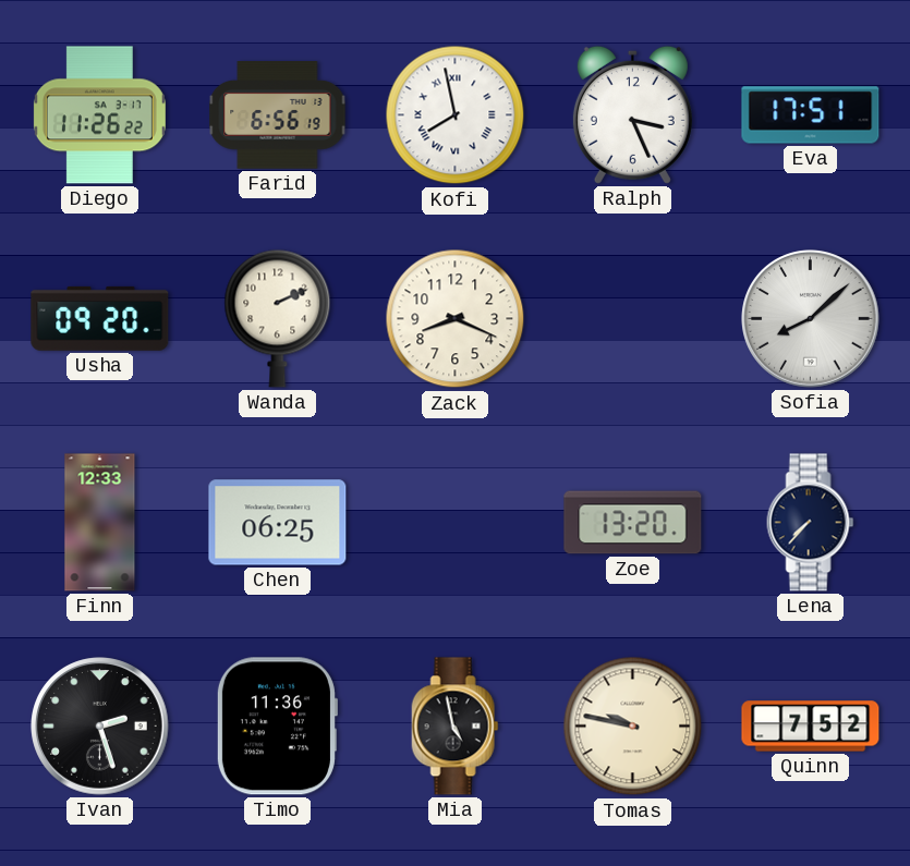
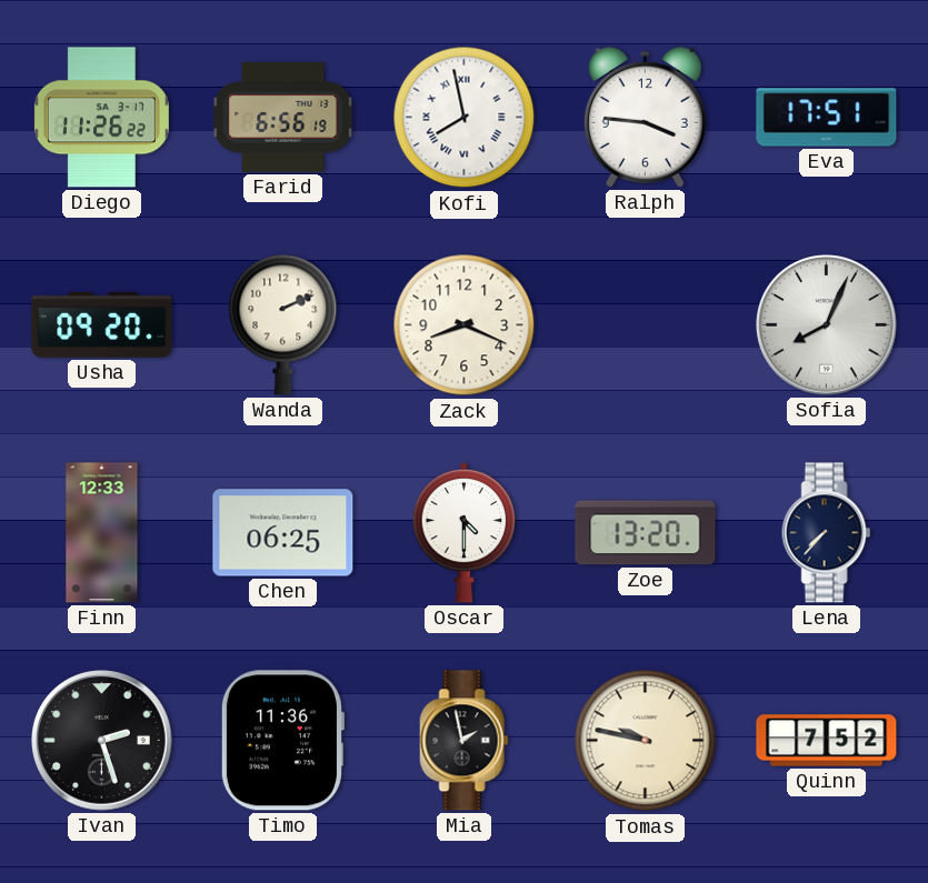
Ralph: 3:26 -> 3:46 (645, 117)
Sofia: 8:08 -> 8:04 (827, 325)
Oscar: none -> 4:30 (465, 532)
Mia: 4:58 -> 1:58 (465, 741)
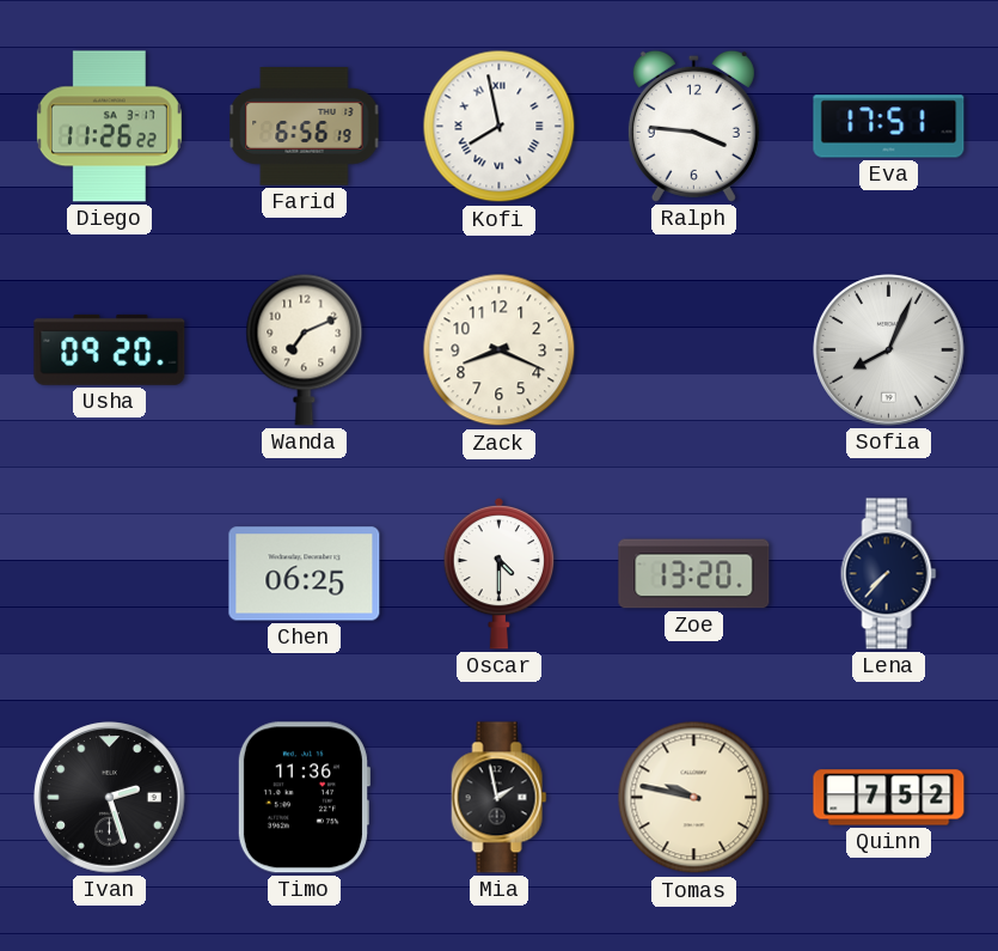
Wanda: 2:11 -> 7:11 (305, 349)
Finn: 12:33 -> none (102, 533)
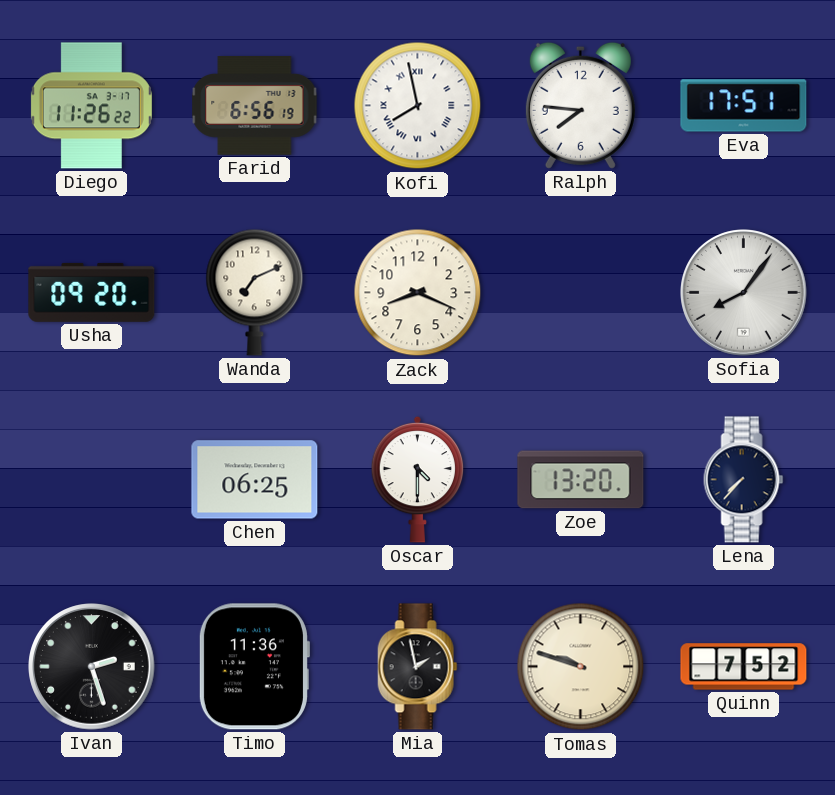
Ralph: 3:46 -> 7:46 (580, 105)
Sofia: 8:04 -> 8:06 (744, 293)
Tomas: 9:47 -> 9:48 (581, 667)
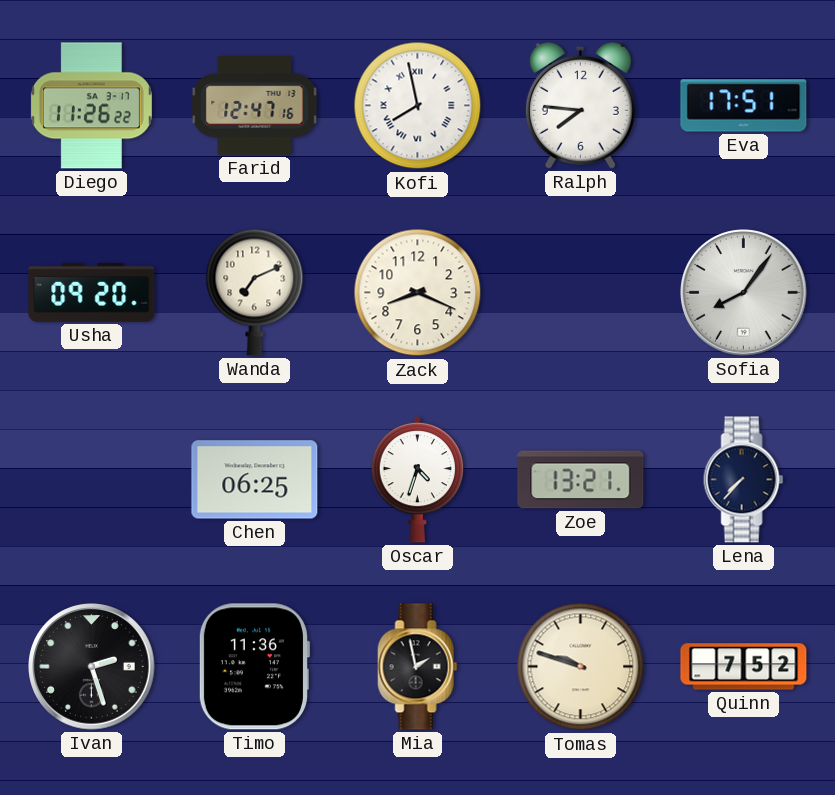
Farid: 6:56 -> 12:47 (255, 106)
Oscar: 4:30 -> 4:33 (418, 479)
Zoe: 13:20 -> 13:21 (581, 480)
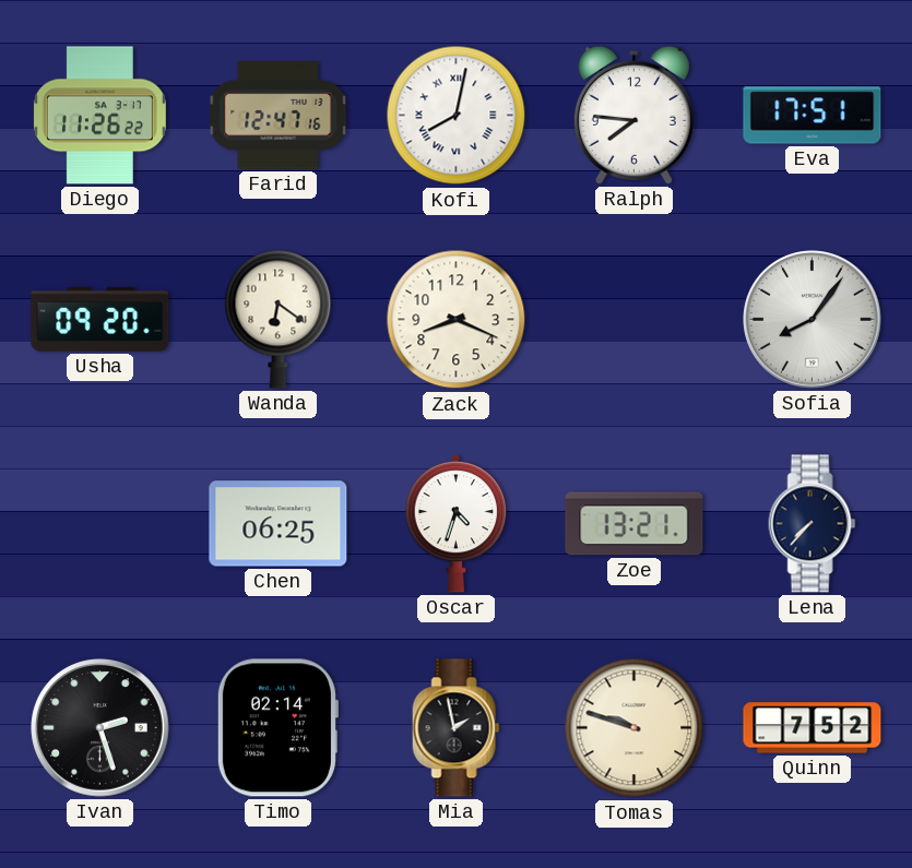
Kofi: 7:58 -> 8:02 (457, 116)
Wanda: 7:11 -> 6:21 (279, 319)
Timo: 11:36 -> 02:14 (277, 728)
